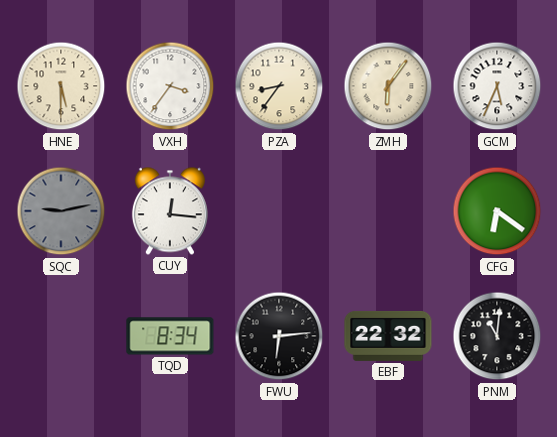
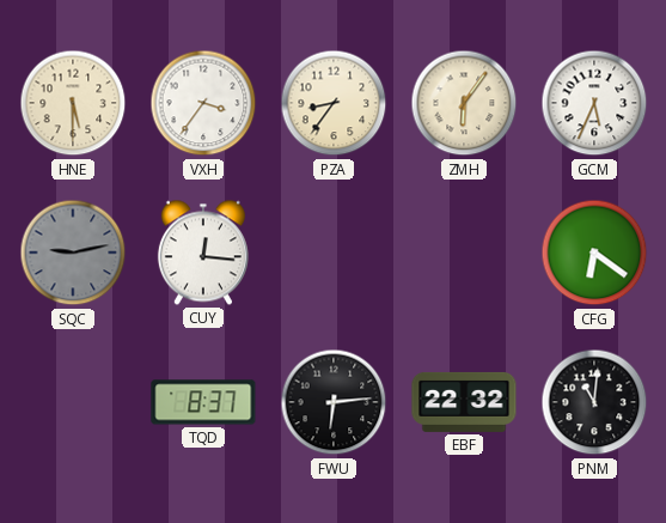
TQD: 8:34 -> 8:37 (203, 402)
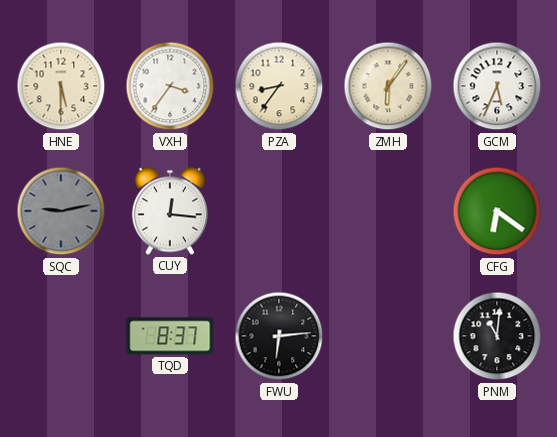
EBF: 22:32 -> none (464, 402)
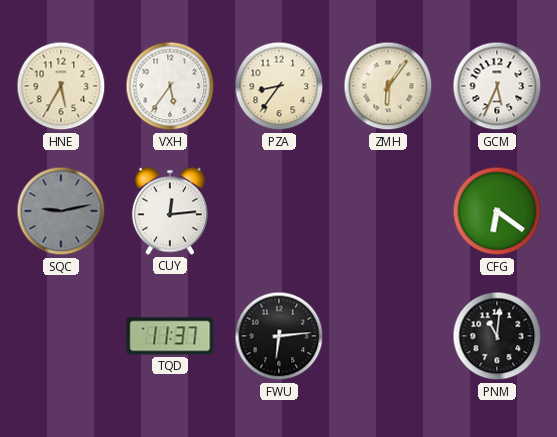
HNE: 5:30 -> 5:35 (61, 86)
VXH: 3:36 -> 5:36 (170, 86)
CUY: 12:16 -> 12:14 (170, 211)
TQD: 8:37 -> 11:37 (170, 336)
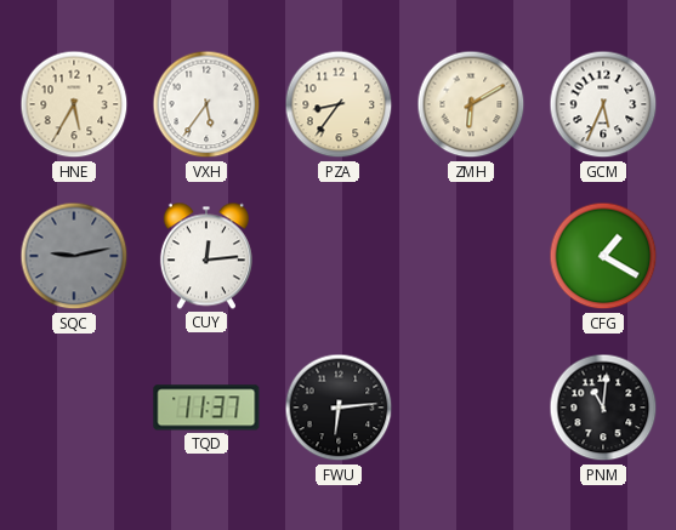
ZMH: 6:06 -> 6:10 (471, 104)
CFG: 6:21 -> 1:20 (603, 256)
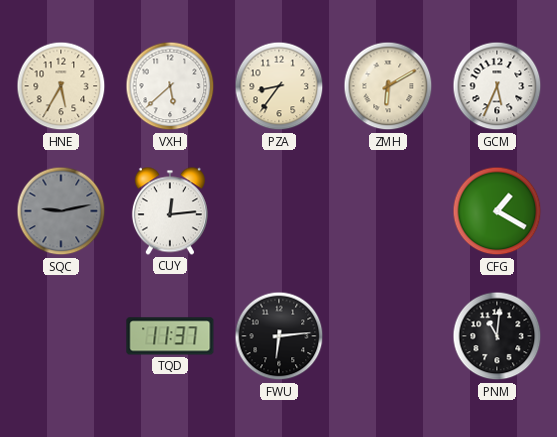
VXH: 5:36 -> 5:38 (170, 86)
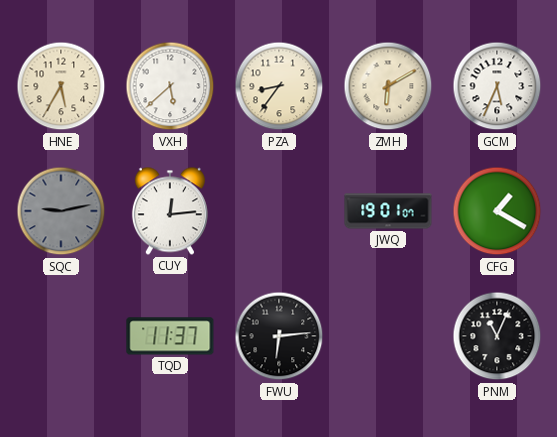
JWQ: none -> 19:01 (388, 211)
PNM: 11:01 -> 11:04 (497, 336)
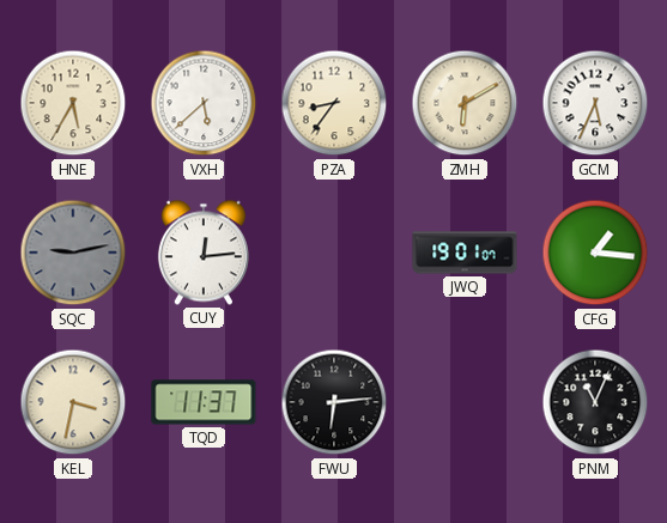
CFG: 1:20 -> 1:16 (595, 253)
KEL: none -> 3:32 (73, 402)
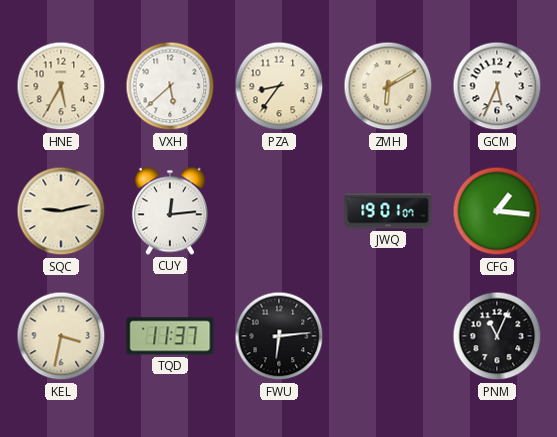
SQC dial: grey -> cream (61, 211)
